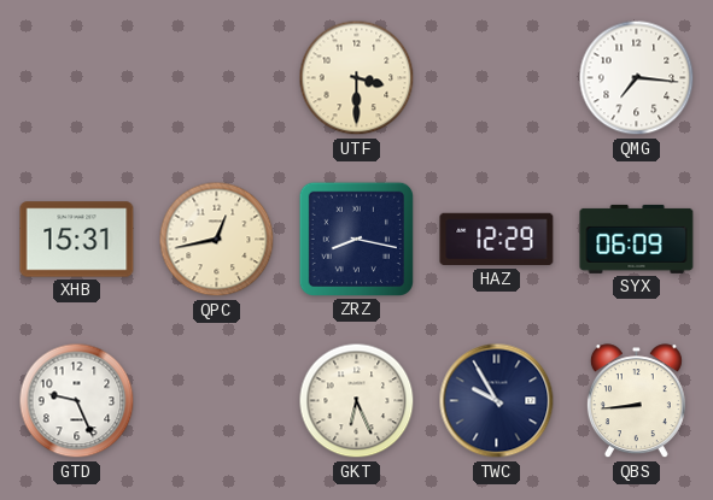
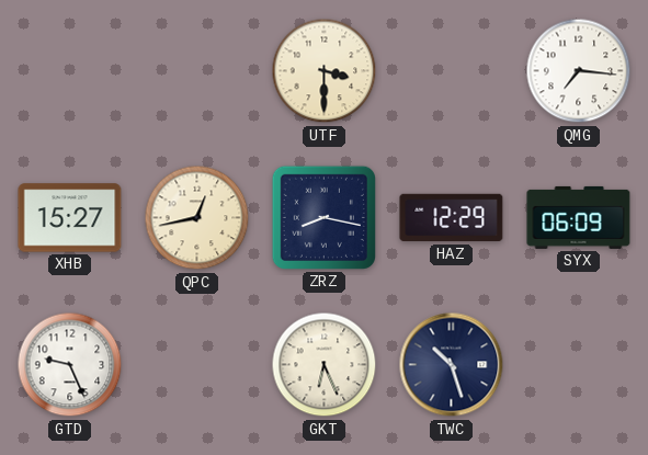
XHB: 15:31 -> 15:27 (70, 218)
TWC: 9:55 -> 10:27 (452, 365)
QBS: 8:44 -> none (636, 401)
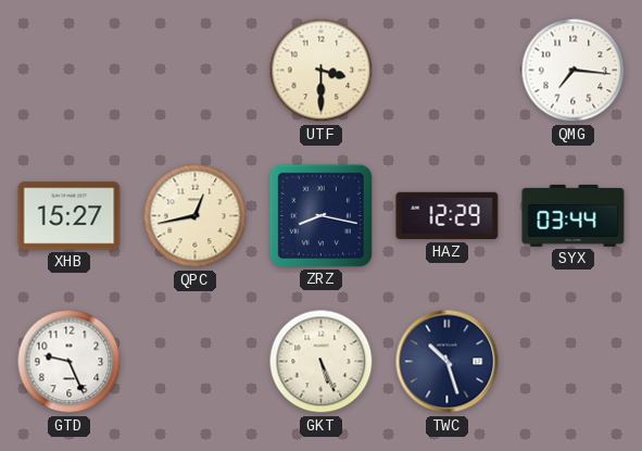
SYX: 06:09 -> 03:44 (574, 215)
GKT: 6:26 -> 5:26 (322, 362)
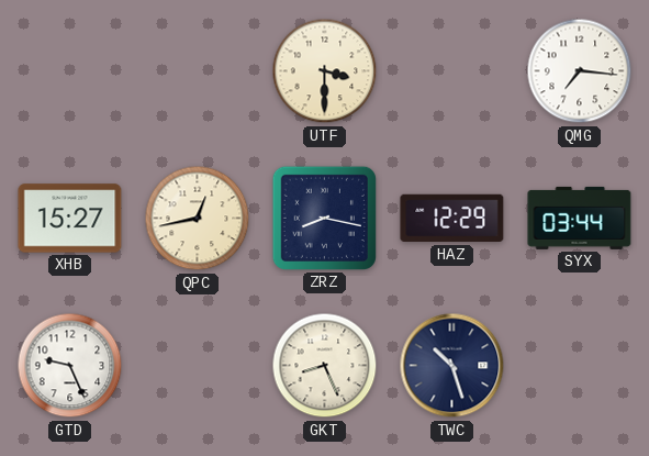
GKT: 5:26 -> 8:26 (325, 366)
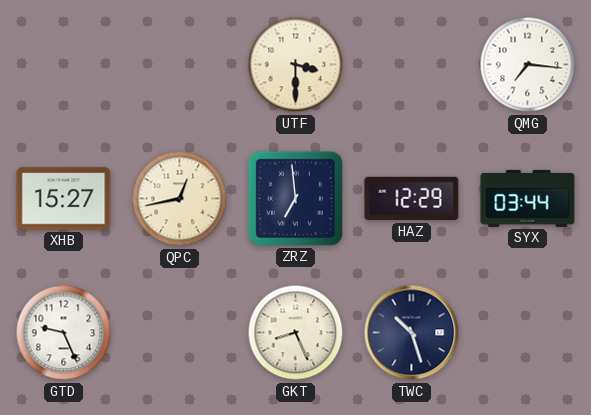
ZRZ: 8:17 -> 6:59 (295, 198)
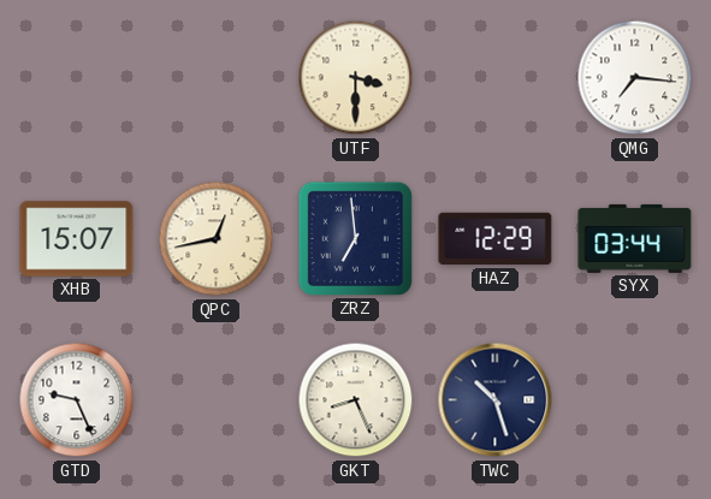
XHB: 15:27 -> 15:07 (77, 239)
